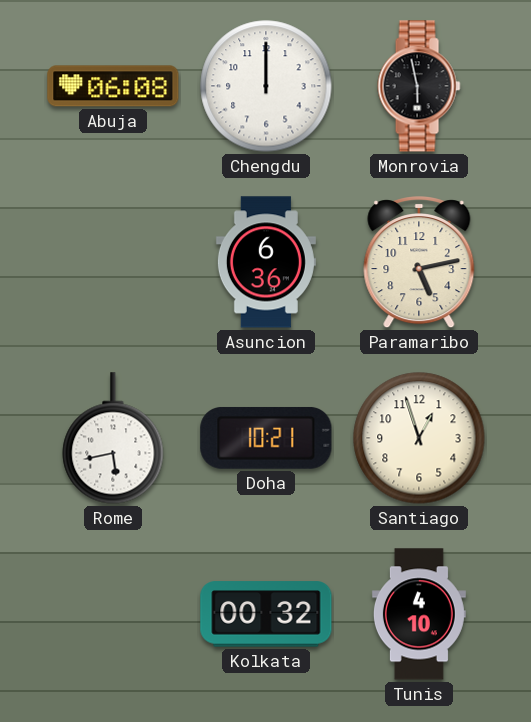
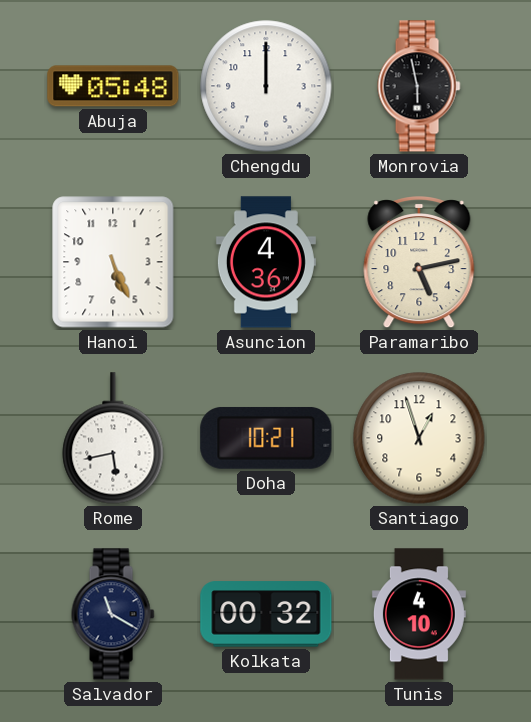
Abuja: 06:08 -> 05:48 (113, 86)
Hanoi: none -> 5:26 (113, 262)
Asuncion: 6:36 -> 4:36 (266, 262)
Salvador: none -> 11:20 (113, 614)
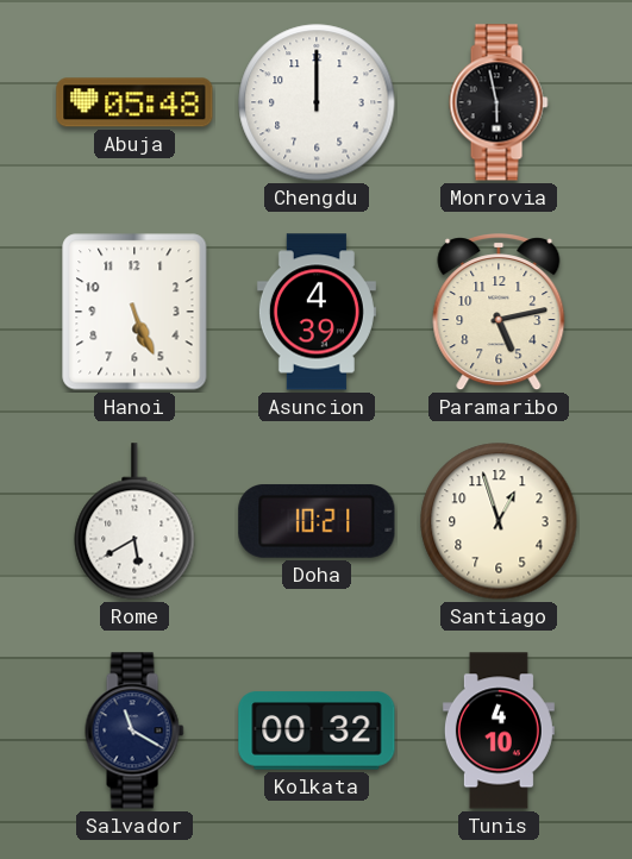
Asuncion: 4:36 -> 4:39 (317, 312)
Rome: 5:43 -> 5:40 (134, 521)
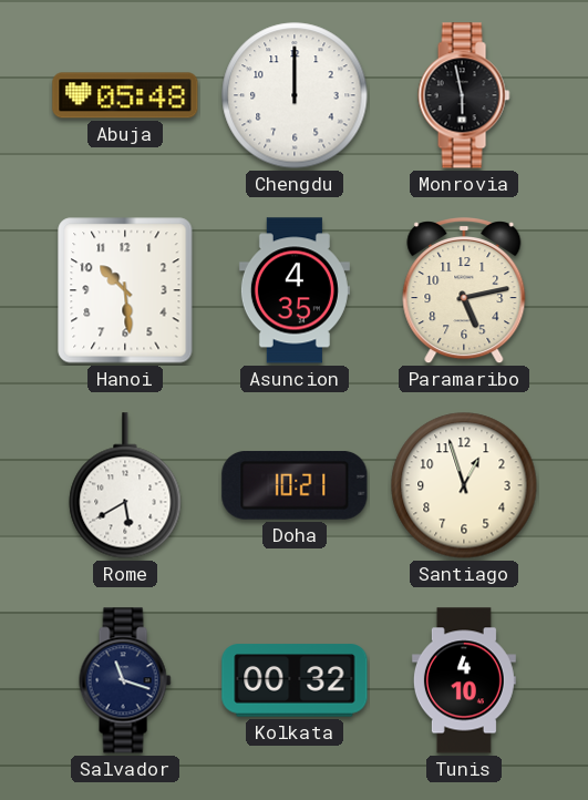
Hanoi: 5:26 -> 10:29 (125, 290)
Asuncion: 4:39 -> 4:35 (295, 290)
Salvador: 11:20 -> 11:18 (125, 680)
